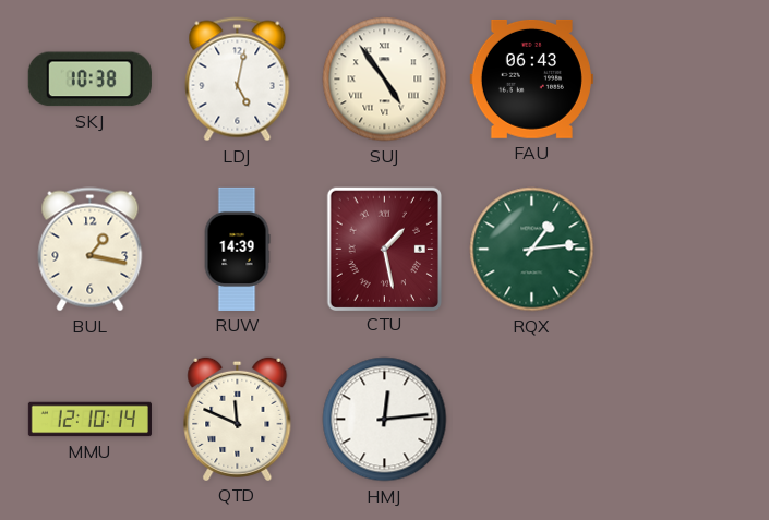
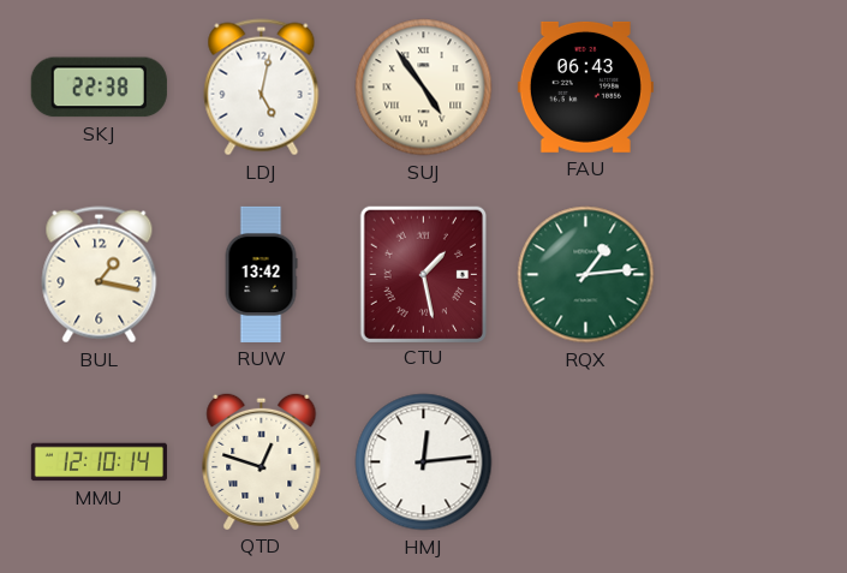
SKJ: 10:38 -> 22:38 (99, 88)
RUW: 14:39 -> 13:42 (261, 274)
QTD: 11:49 -> 12:48 (262, 461)
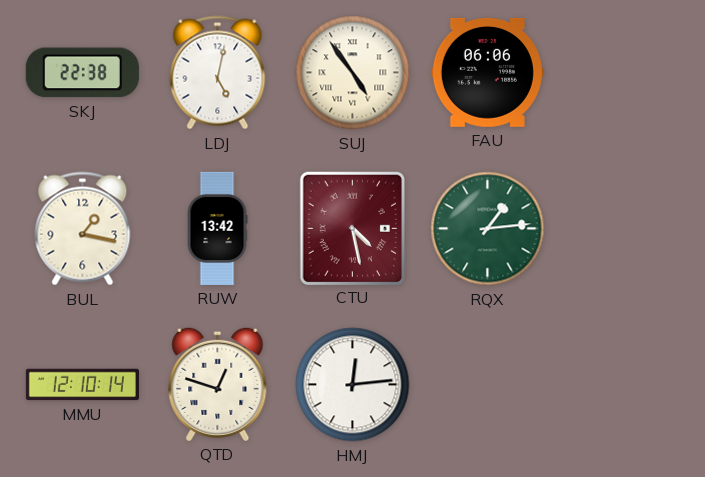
FAU: 06:43 -> 06:06 (487, 72)
CTU: 1:28 -> 4:28 (352, 228)
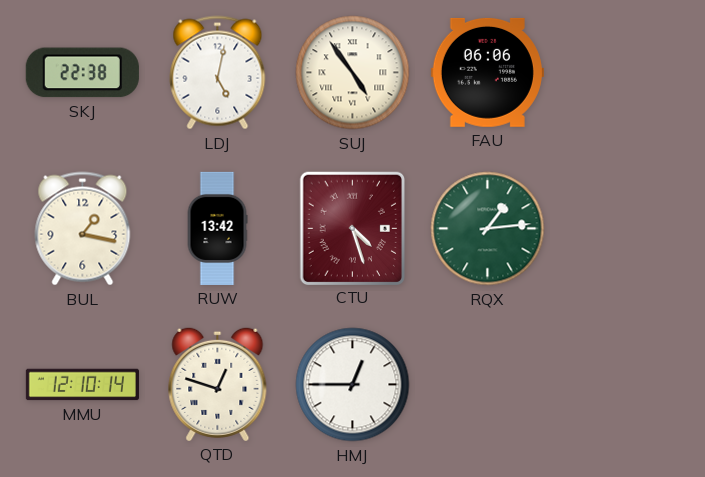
CTU: 4:28 -> 4:27 (352, 228)
HMJ: 12:14 -> 12:45 (353, 385)
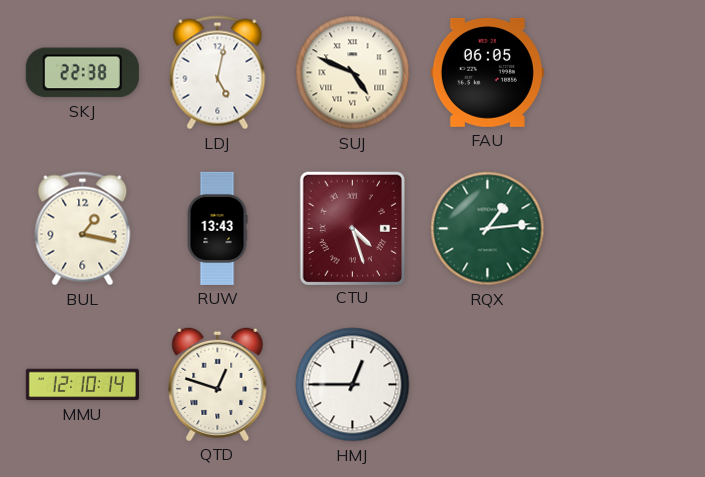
SUJ: 4:54 -> 4:49 (353, 73)
FAU: 06:06 -> 06:05 (487, 72)
RUW: 13:42 -> 13:43 (217, 228)
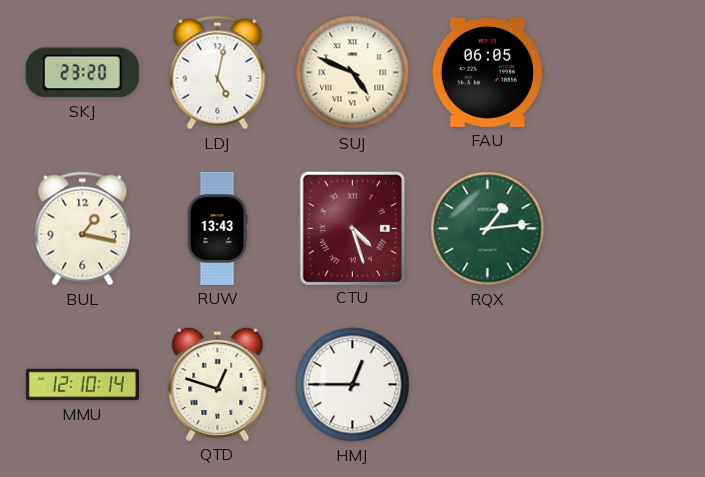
SKJ: 22:38 -> 23:20 (82, 73)
